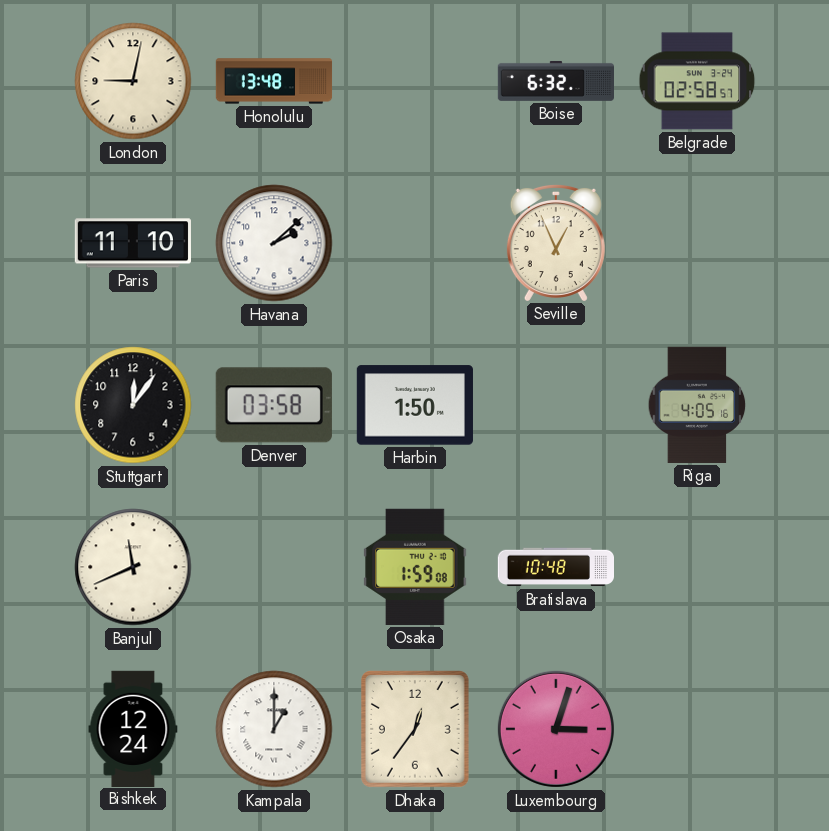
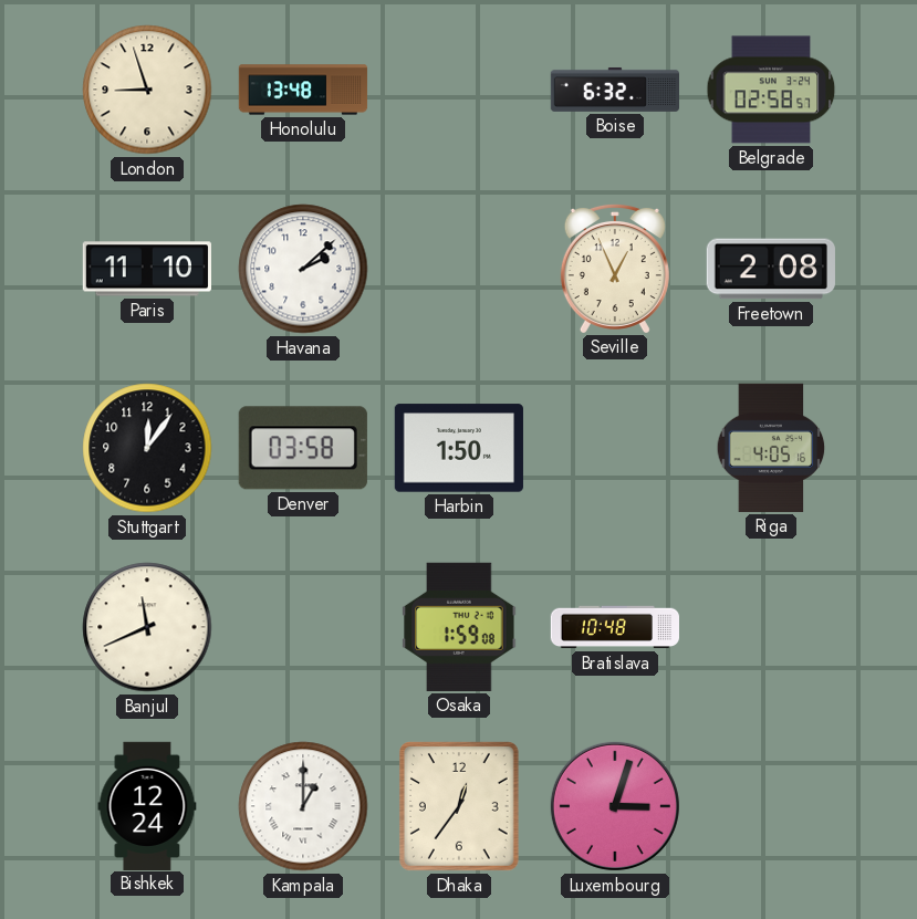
London: 9:02 -> 8:57 (147, 90)
Freetown: none -> 2:08 (771, 269)
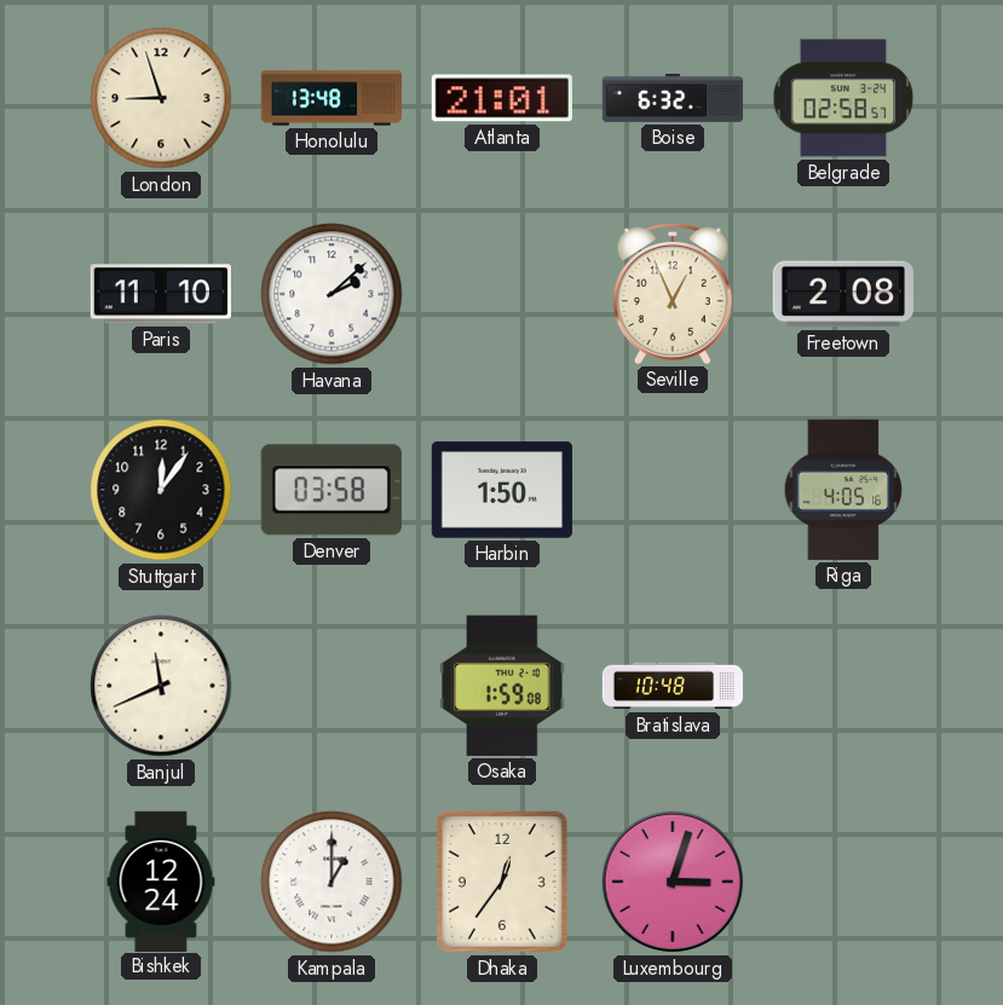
Atlanta: none -> 21:01 (502, 98)
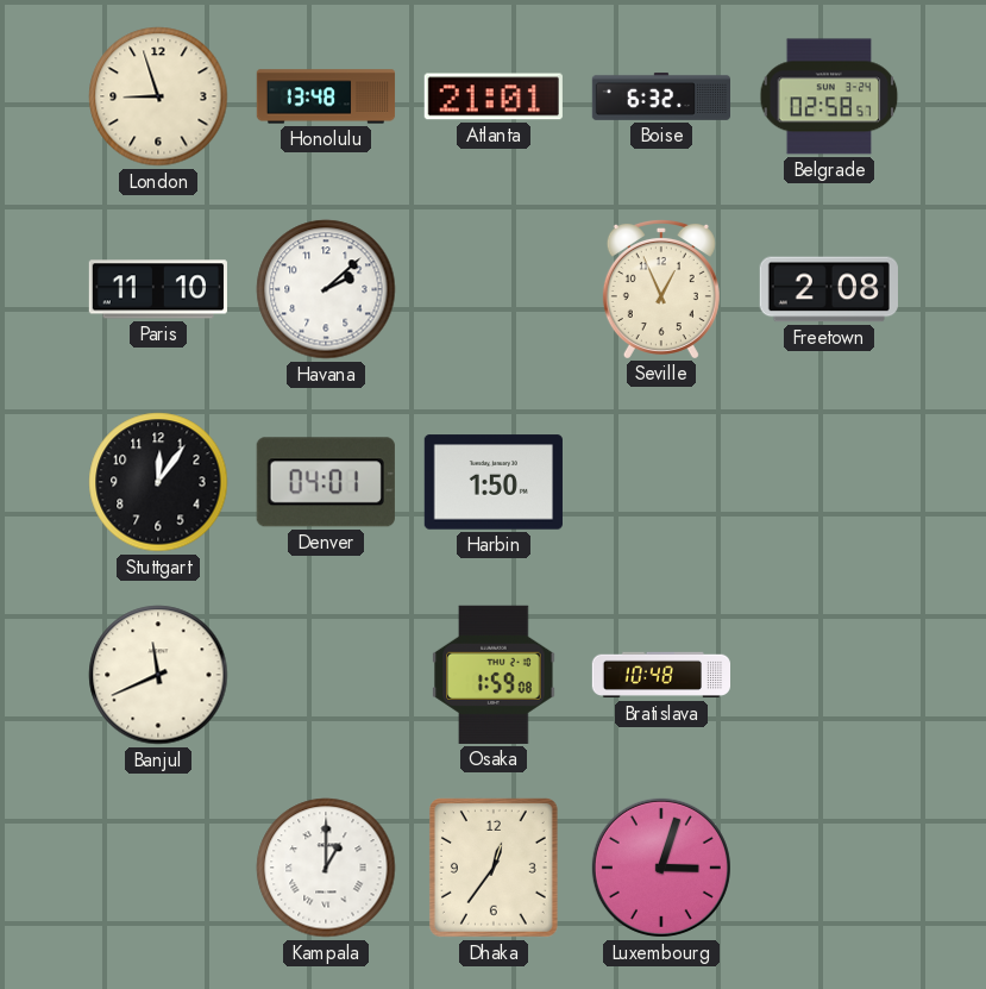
Denver: 03:58 -> 04:01 (326, 482)
Riga: 4:05 -> none (843, 490)
Bishkek: 12:24 -> none (161, 880)
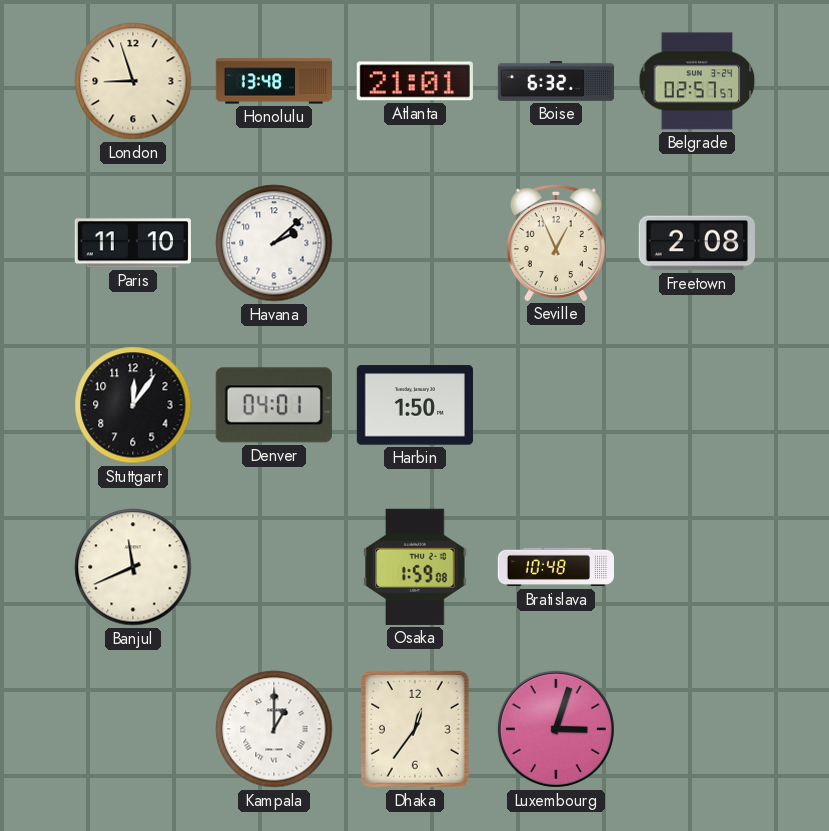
Belgrade: 02:58 -> 02:57 (697, 81)
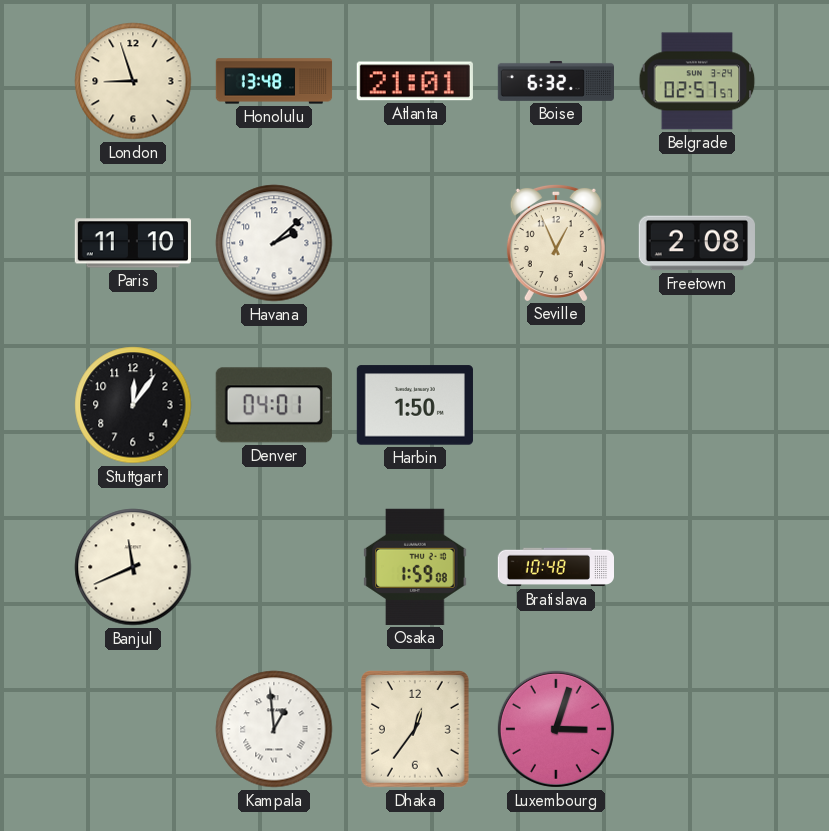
Kampala: 1:00 -> 12:59 (274, 729)
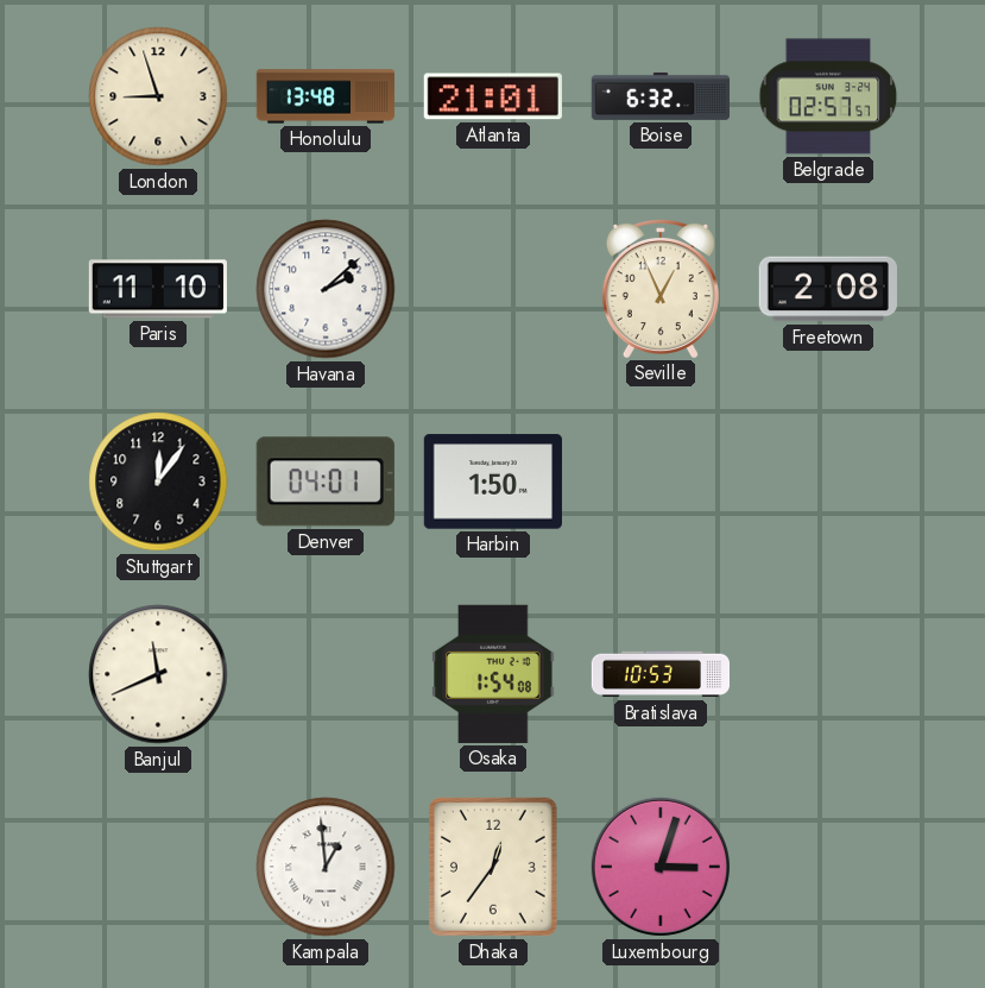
Osaka: 1:59 -> 1:54 (493, 674)
Bratislava: 10:48 -> 10:53 (659, 674)
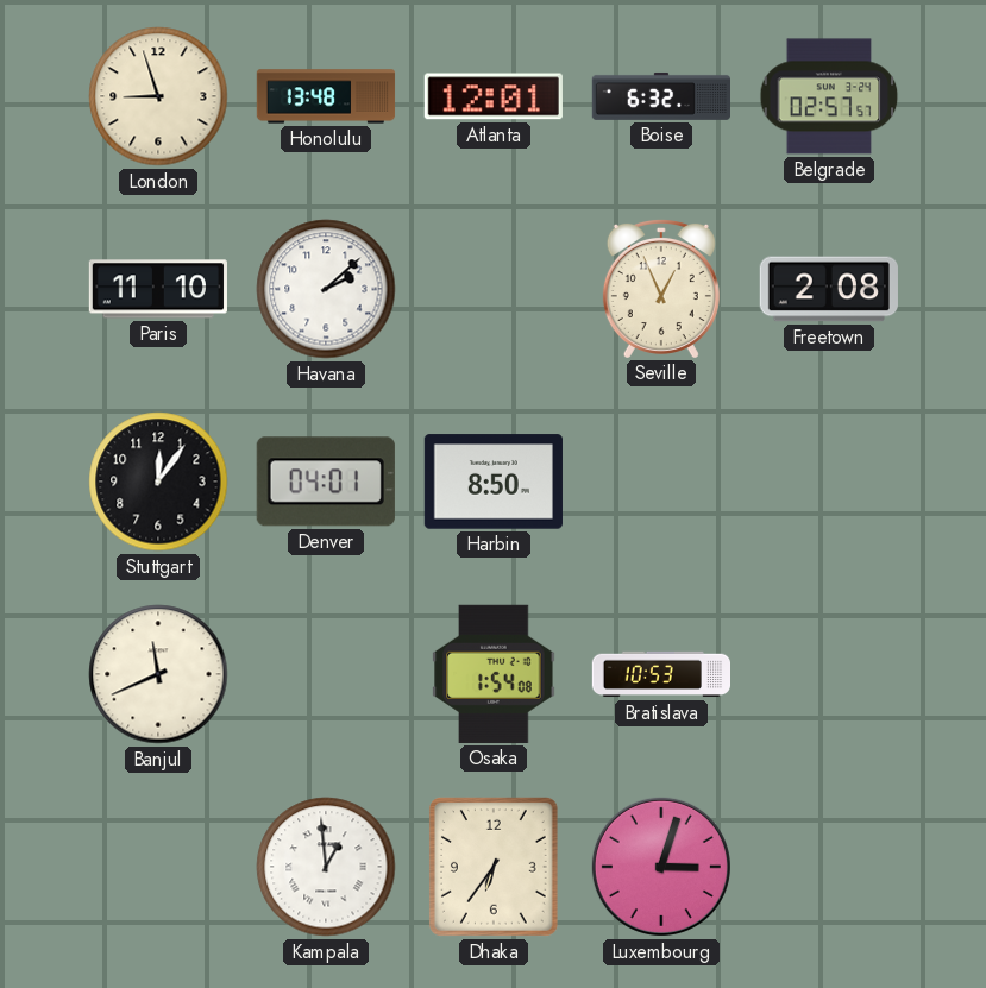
Atlanta: 21:01 -> 12:01 (494, 96)
Harbin: 1:50 -> 8:50 (494, 482)
Dhaka: 12:36 -> 6:36 (494, 867)
